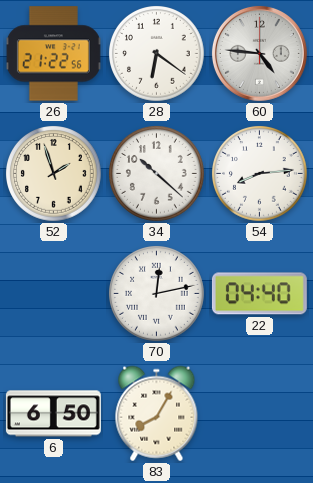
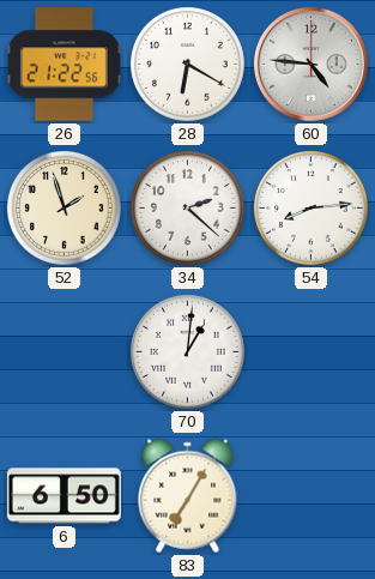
28: 6:21 -> 6:20 (188, 65)
34: 10:22 -> 2:22 (188, 209)
70: 12:13 -> 1:01 (188, 352)
22: 04:40 -> none (259, 294)
83: 8:05 -> 7:05 (188, 496)
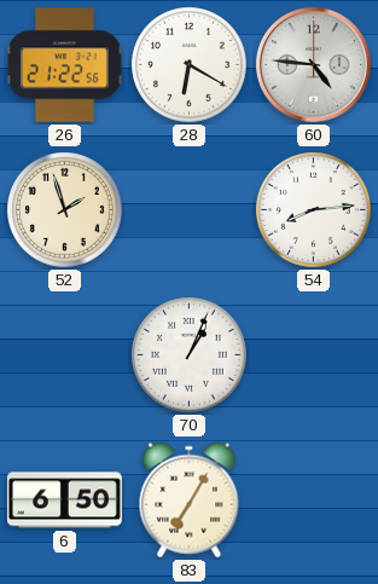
34: 2:22 -> none (188, 209)
70: 1:01 -> 1:04 (190, 355)
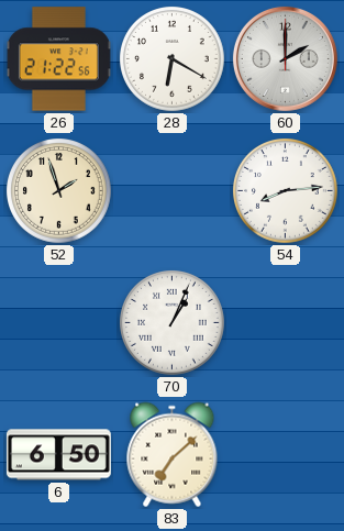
60: 4:46 -> 2:00 (285, 58)
83: 7:05 -> 7:08 (173, 455)
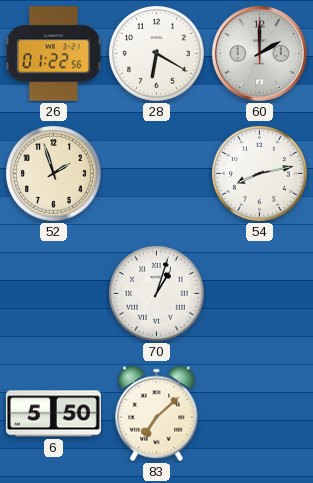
26: 21:22 -> 01:22 (53, 54)
54: 8:14 -> 8:13 (260, 174)
70: 1:04 -> 1:03 (157, 294)
6: 6:50 -> 5:50 (53, 414)
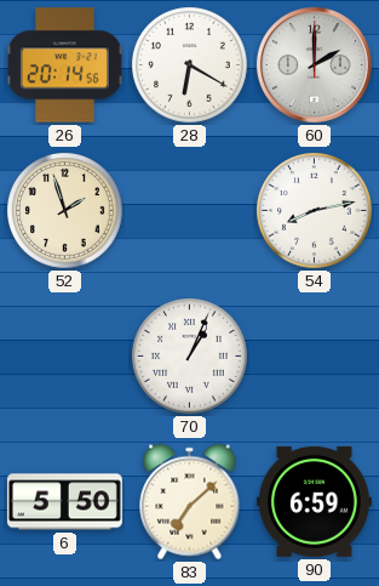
26: 01:22 -> 20:14 (64, 66)
70: 1:03 -> 1:04 (190, 357)
90: none -> 6:59 (314, 501)
